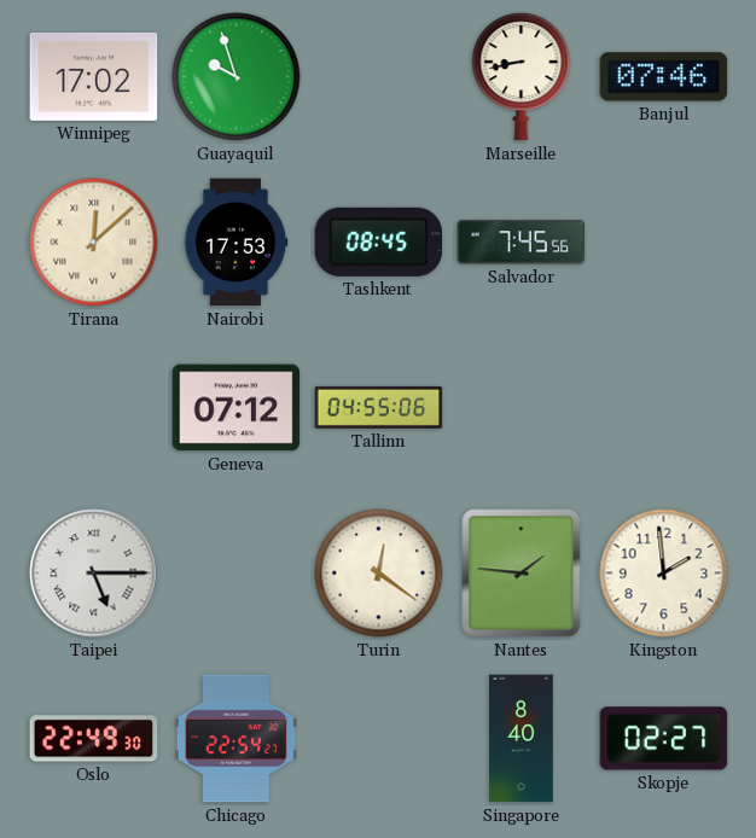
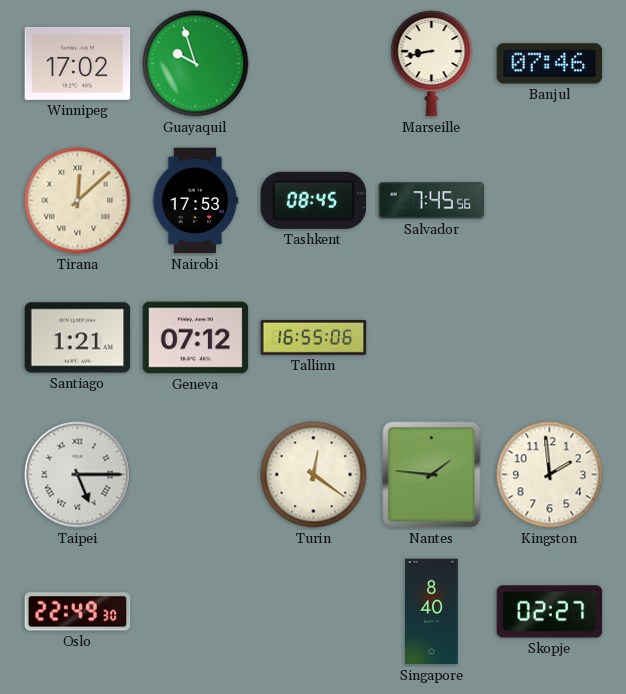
Santiago: none -> 1:21 (78, 338)
Tallinn: 04:55 -> 16:55 (314, 337)
Chicago: 22:54 -> none (235, 739)
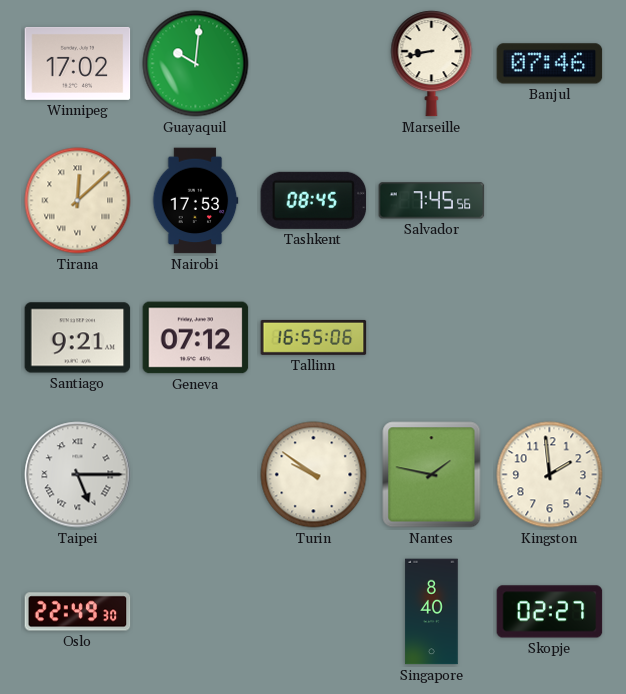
Guayaquil: 9:57 -> 10:01 (196, 64)
Santiago: 1:21 -> 9:21 (78, 338)
Turin: 12:21 -> 9:51 (314, 475)
Nantes: 1:46 -> 1:47 (432, 475)
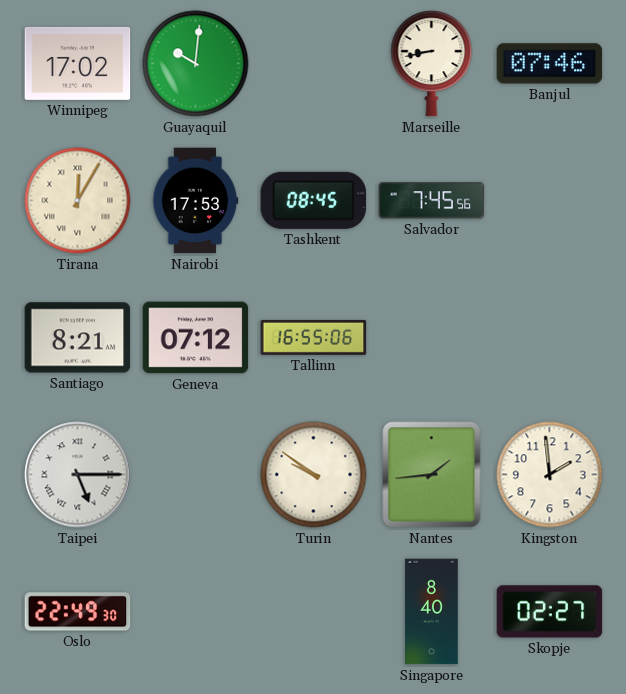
Tirana: 12:08 -> 12:05 (78, 201)
Santiago: 9:21 -> 8:21 (78, 338)
Nantes: 1:47 -> 1:44 (432, 475)
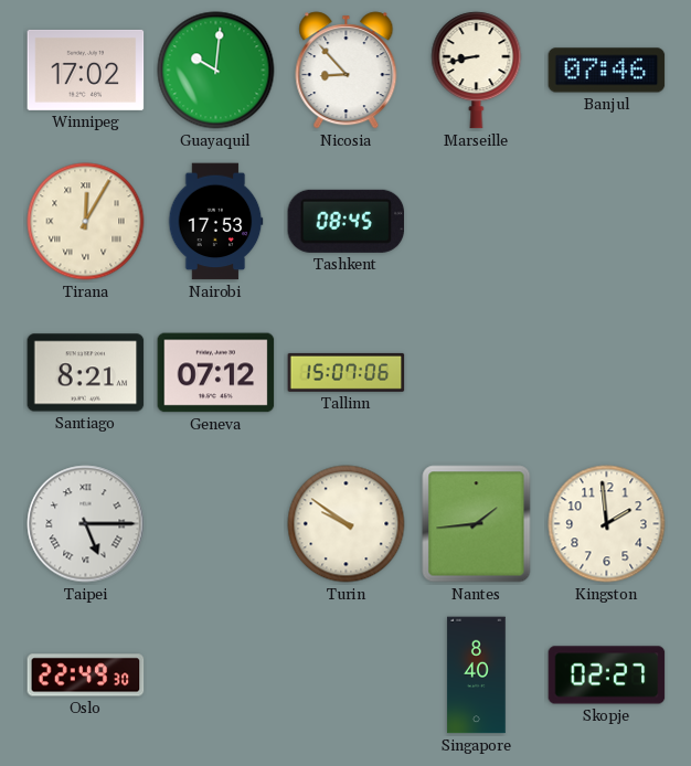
Nicosia: none -> 8:53 (347, 71)
Salvador: 7:45 -> none (432, 201)
Tallinn: 16:55 -> 15:07 (347, 372)
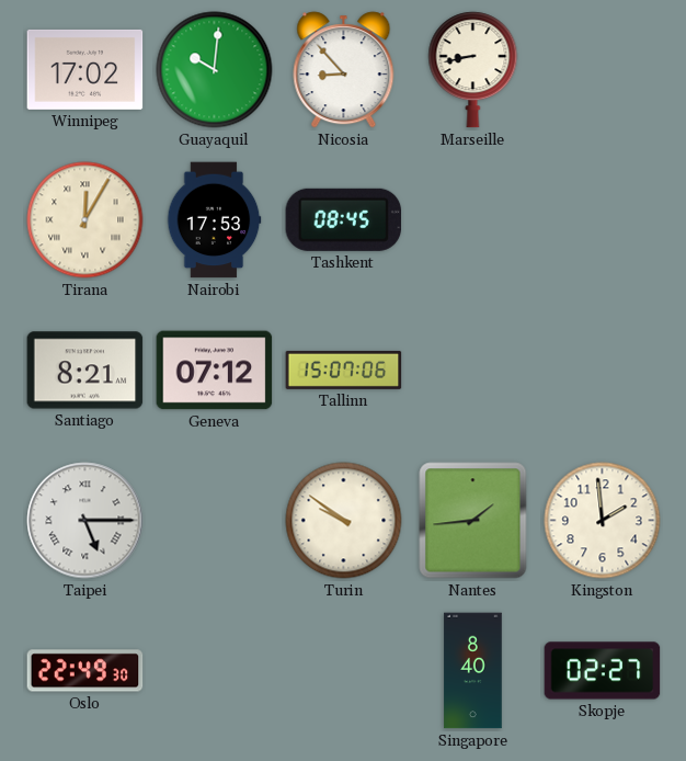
Banjul: 07:46 -> none (607, 71)
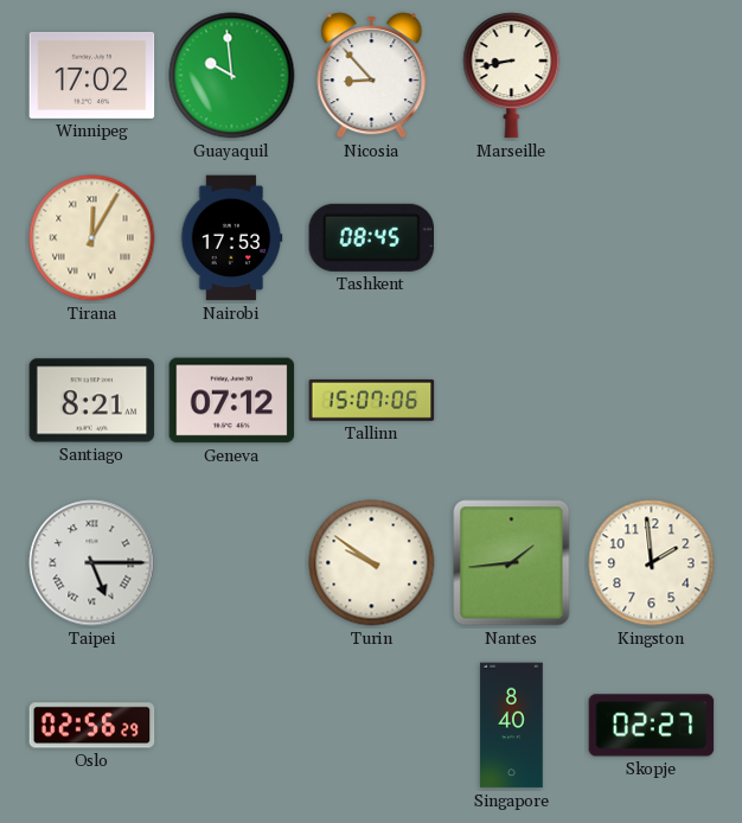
Guayaquil: 10:01 -> 9:59 (232, 76)
Oslo: 22:49 -> 02:56 (92, 726)
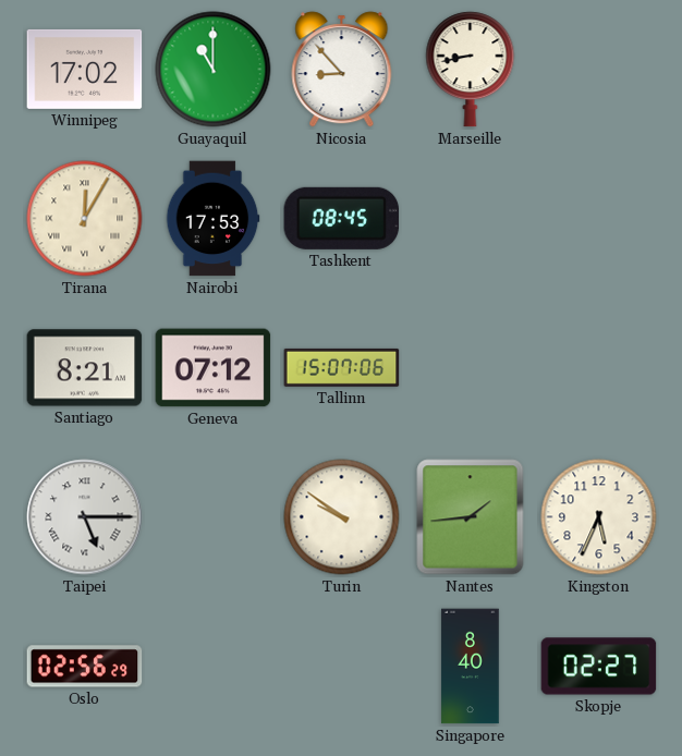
Guayaquil: 9:59 -> 11:00 (214, 70)
Kingston: 1:59 -> 5:34 (599, 517)
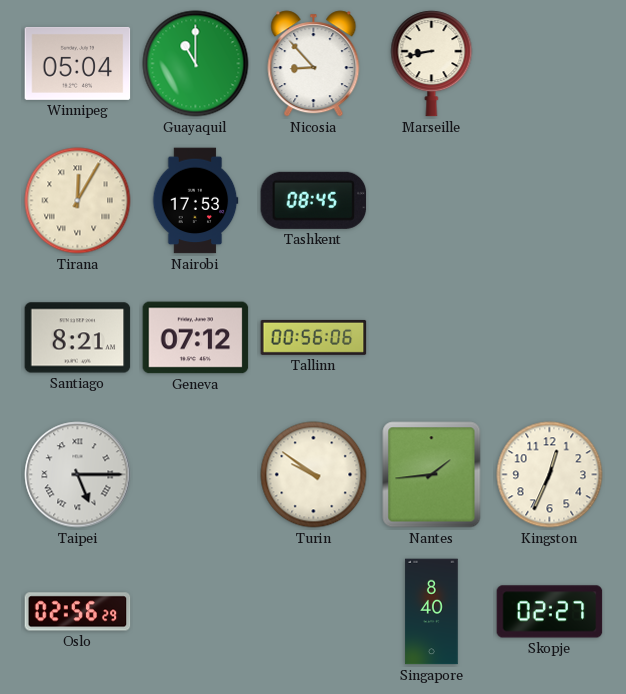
Winnipeg: 17:02 -> 05:04 (78, 63)
Tallinn: 15:07 -> 00:56 (314, 337)
Kingston: 5:34 -> 12:34 (550, 475)
